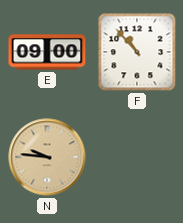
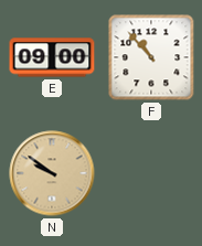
N: 9:46 -> 9:51 (52, 173)
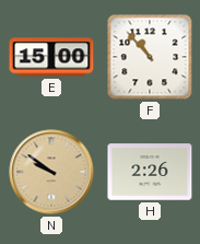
E: 09:00 -> 15:00 (51, 57)
H: none -> 2:26 (150, 172)
